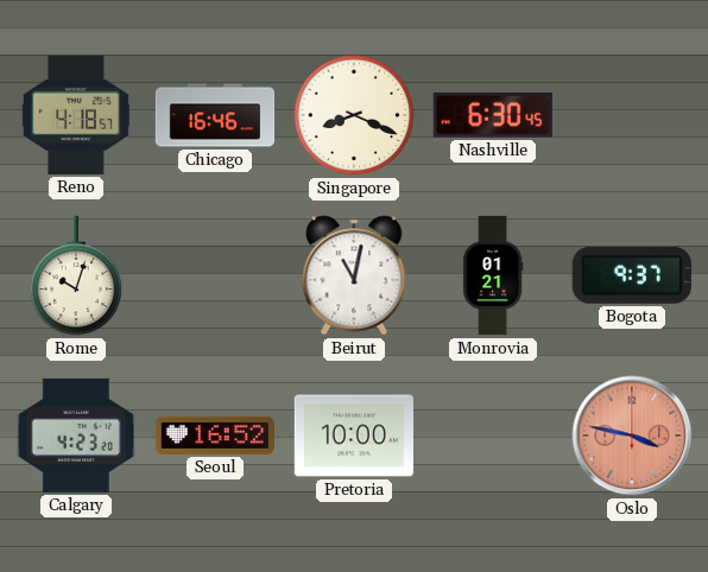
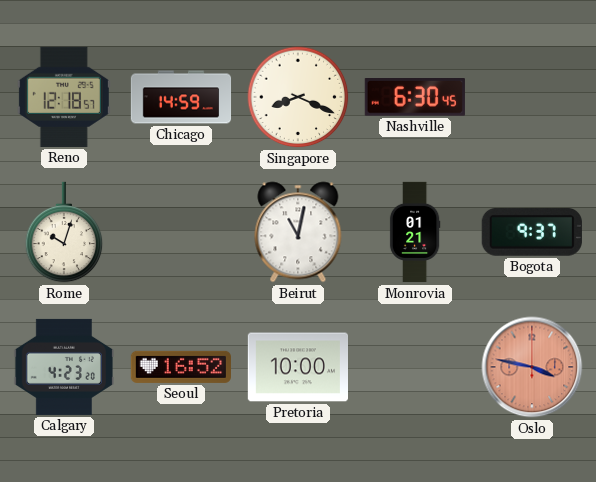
Reno: 4:18 -> 12:18 (64, 97)
Chicago: 16:46 -> 14:59 (181, 97)
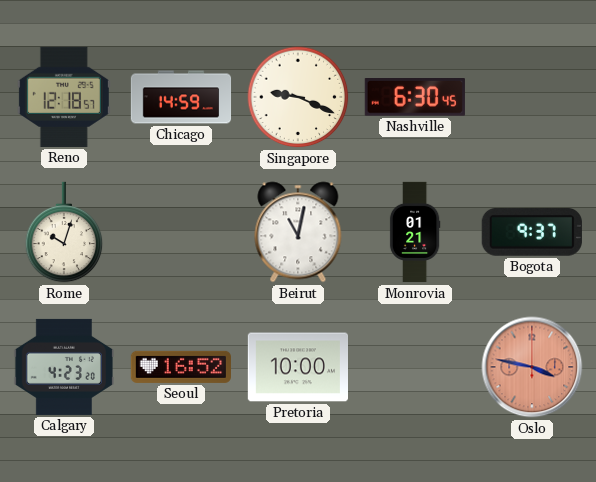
Singapore: 8:19 -> 9:19 (298, 97)
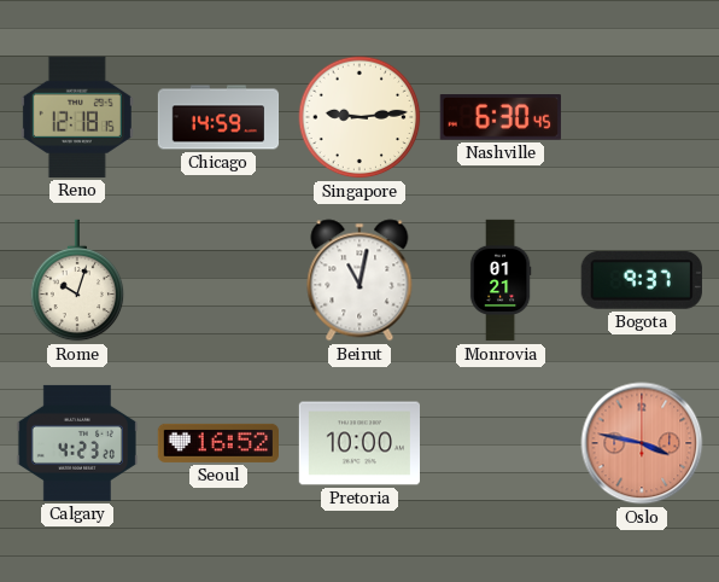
Reno: 12:18:57 -> 12:18:15 (77, 117)
Singapore: 9:19 -> 9:14 (359, 117)
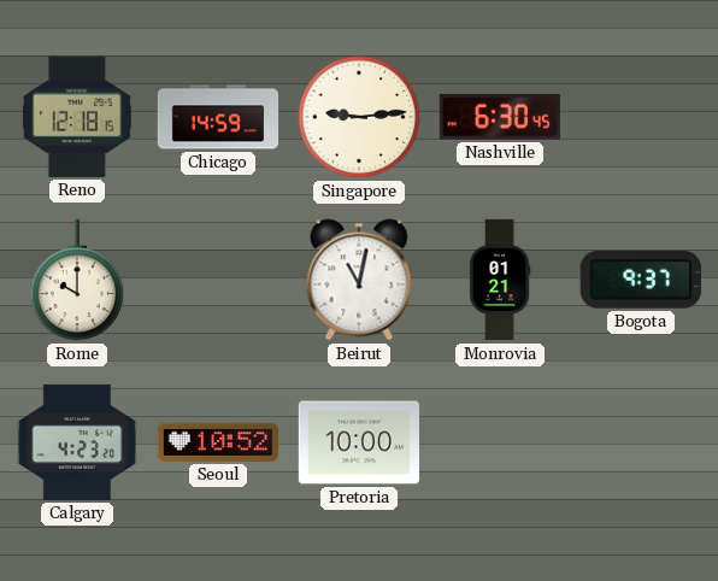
Rome: 10:03 -> 10:00 (77, 280)
Seoul: 16:52 -> 10:52 (217, 442)
Oslo: 3:47 -> none (642, 443)
